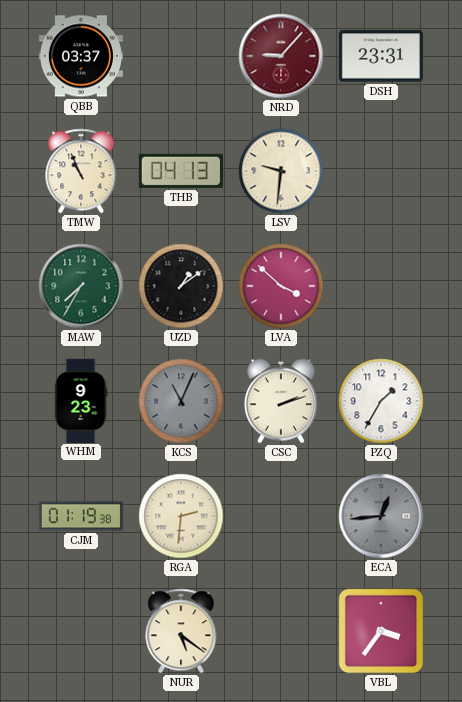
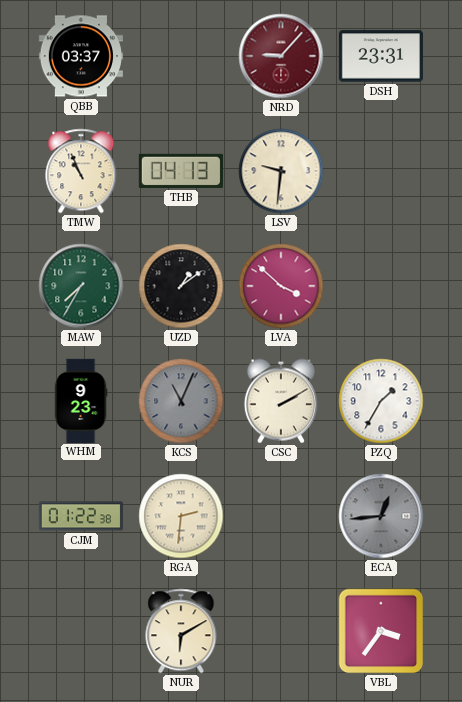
CSC: 2:12 -> 2:10 (281, 401)
CJM: 01:19 -> 01:22 (81, 516)
NUR: 5:21 -> 6:10 (181, 631)
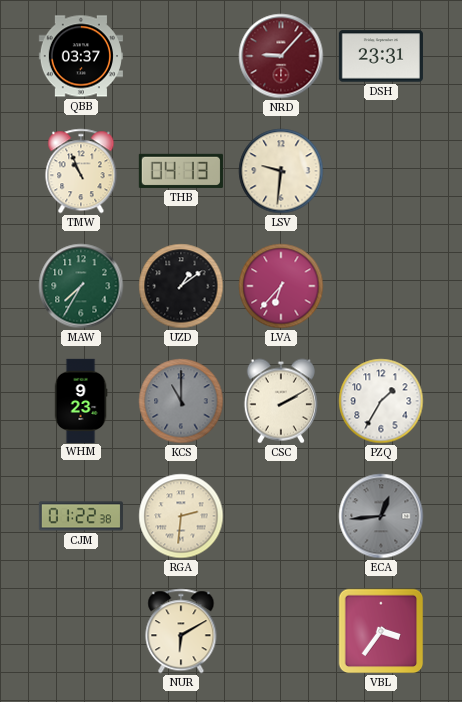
LVA: 3:52 -> 6:37 (281, 286)
KCS: 11:04 -> 11:00 (181, 401)
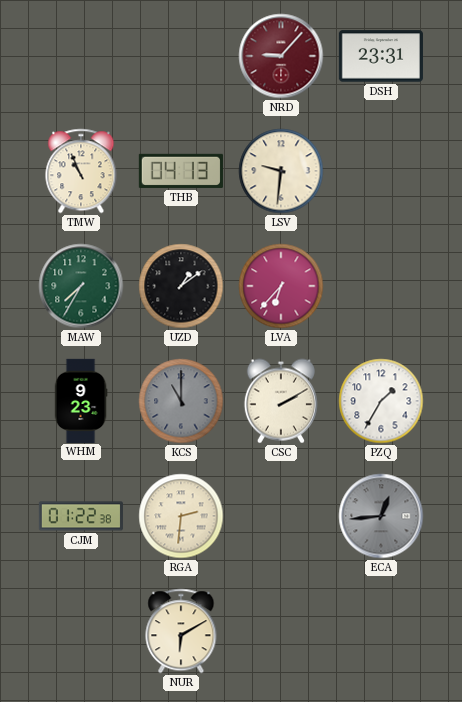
QBB: 03:37 -> none (81, 56)
VBL: 3:36 -> none (381, 631)
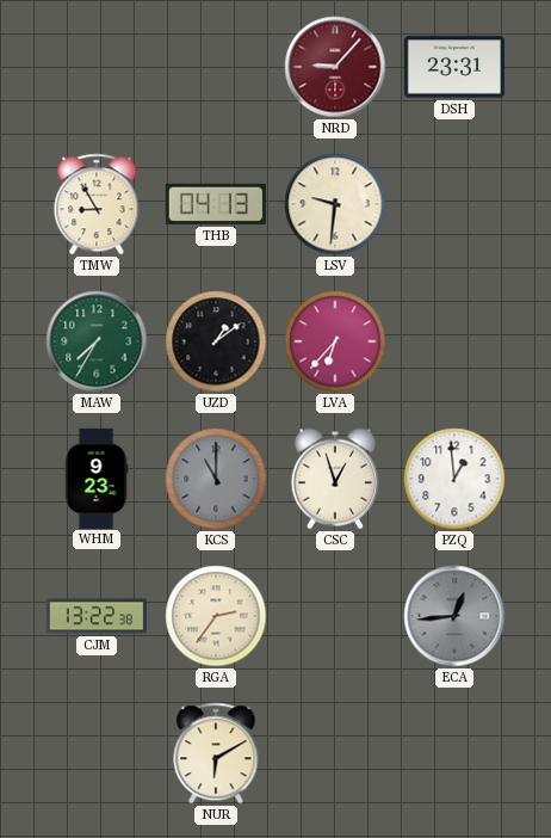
TMW: 10:56 -> 8:55 (97, 204)
CSC: 2:10 -> 12:57 (335, 479)
PZQ: 1:35 -> 12:59 (454, 479)
CJM: 01:22 -> 13:22 (97, 616)
RGA: 2:31 -> 2:36 (216, 616)
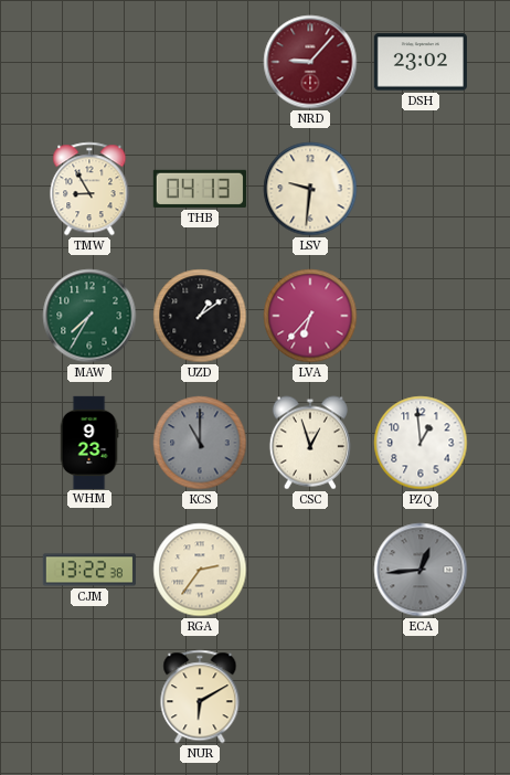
DSH: 23:31 -> 23:02 (421, 62)
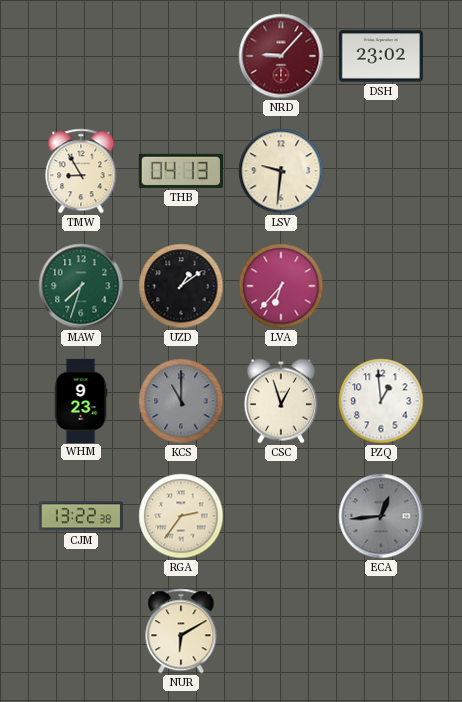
MAW: 7:35 -> 7:33 (81, 286)
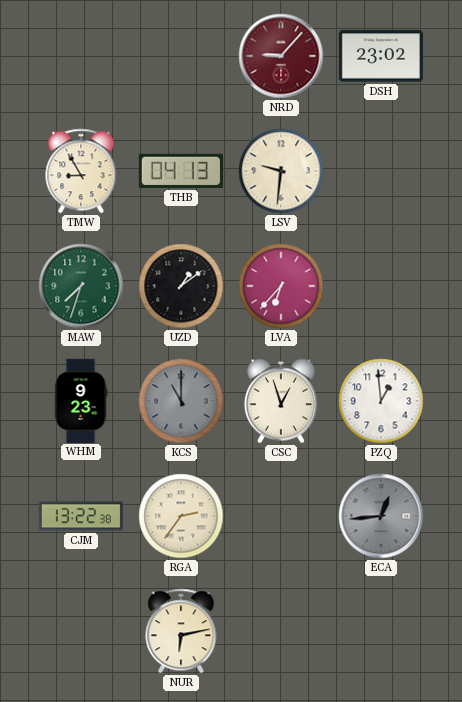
NUR: 6:10 -> 6:13 (181, 631)
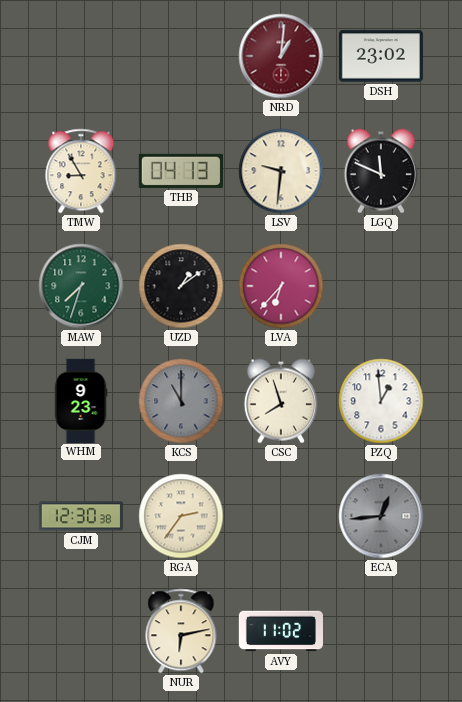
NRD: 9:07 -> 1:01 (281, 56)
LGQ: none -> 11:49 (381, 171)
CSC: 12:57 -> 7:57 (281, 401)
CJM: 13:22 -> 12:30 (81, 516)
AVY: none -> 11:02 (280, 631)
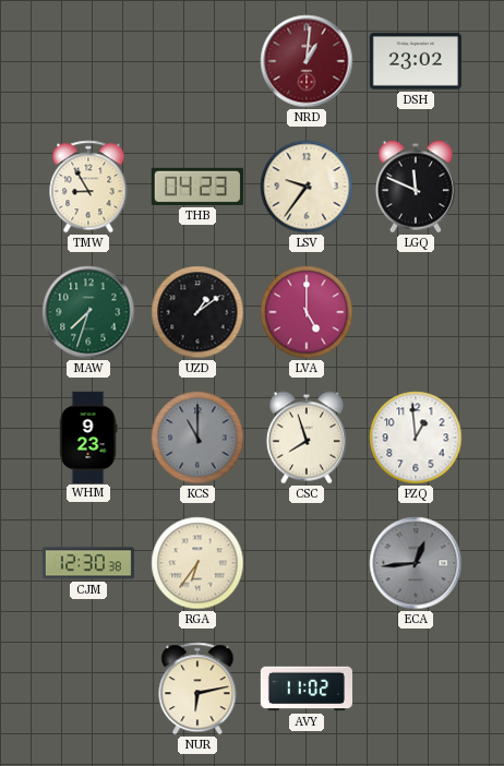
THB: 04:13 -> 04:23 (197, 187)
LSV: 9:31 -> 9:36 (307, 187)
LVA: 6:37 -> 5:00 (307, 312)
RGA: 2:36 -> 6:36 (197, 563)
